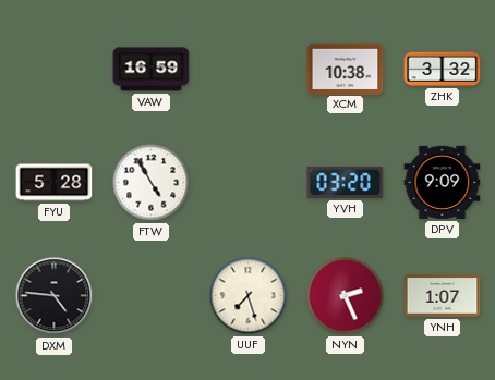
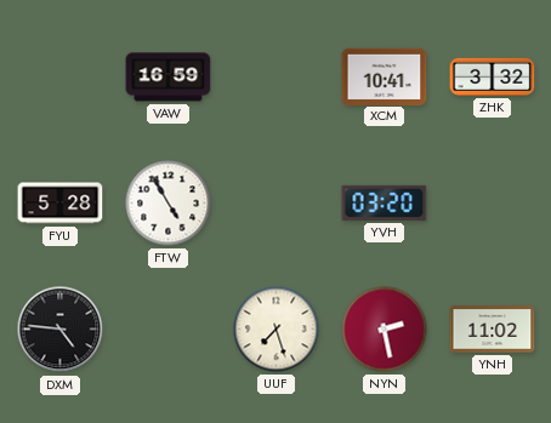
XCM: 10:38 -> 10:41 (385, 76)
DPV: 9:09 -> none (443, 182)
NYN: 2:26 -> 2:28 (385, 330)
YNH: 1:07 -> 11:02 (493, 330)
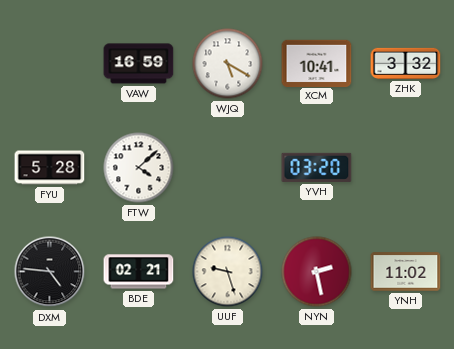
WJQ: none -> 5:20 (228, 64)
FTW: 4:55 -> 4:08 (139, 168)
BDE: none -> 02:21 (139, 272)
UUF: 7:27 -> 9:27 (228, 272)
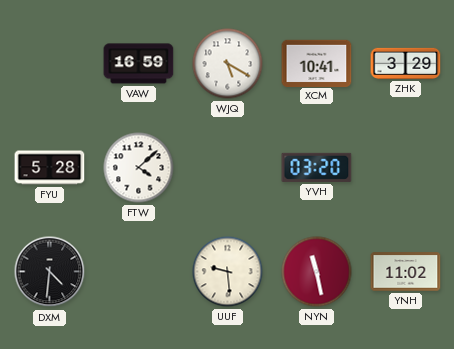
ZHK: 3:32 -> 3:29 (406, 63)
DXM: 4:46 -> 4:31 (50, 272)
BDE: 02:21 -> none (139, 272)
UUF: 9:27 -> 9:29 (228, 272)
NYN: 2:28 -> 11:28 (317, 272)
